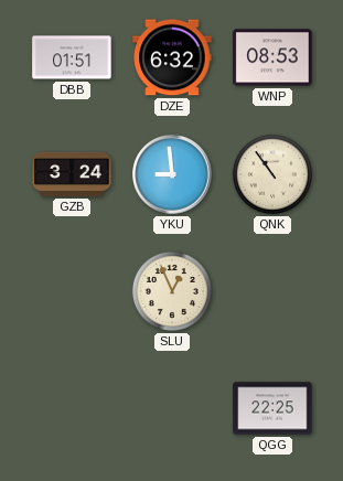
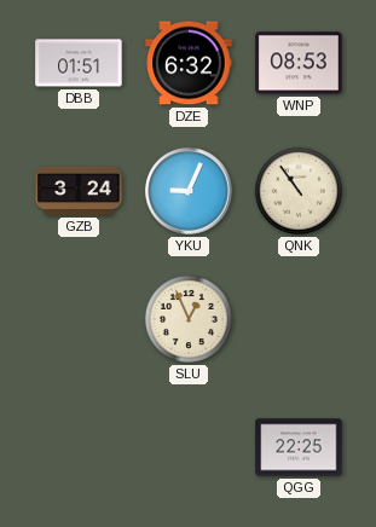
YKU: 8:59 -> 9:04 (189, 191)
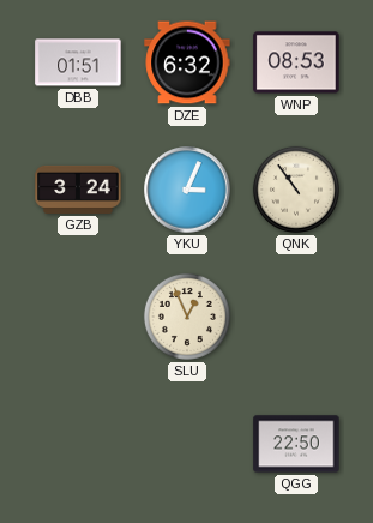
YKU: 9:04 -> 3:04 (187, 190)
QGG: 22:25 -> 22:50 (296, 444)
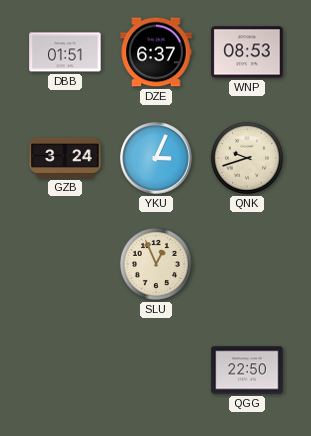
DZE: 6:32 -> 6:37 (156, 52)
QNK: 10:54 -> 9:42 (247, 158)
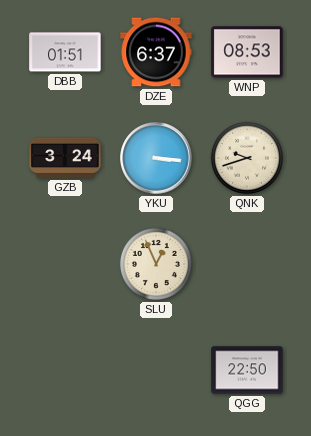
YKU: 3:04 -> 3:16 (156, 158)
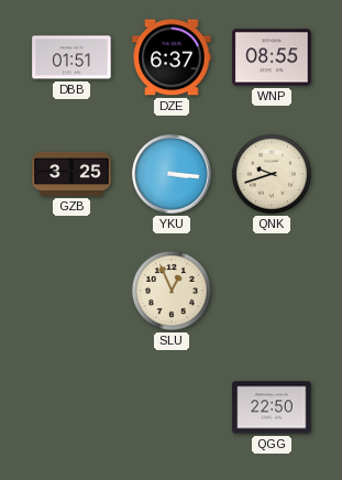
WNP: 08:53 -> 08:55 (272, 57)
GZB: 3:24 -> 3:25 (71, 174)
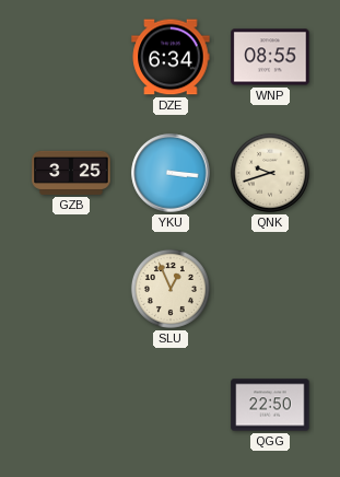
DBB: 01:51 -> none (71, 57)
DZE: 6:37 -> 6:34 (171, 57)
